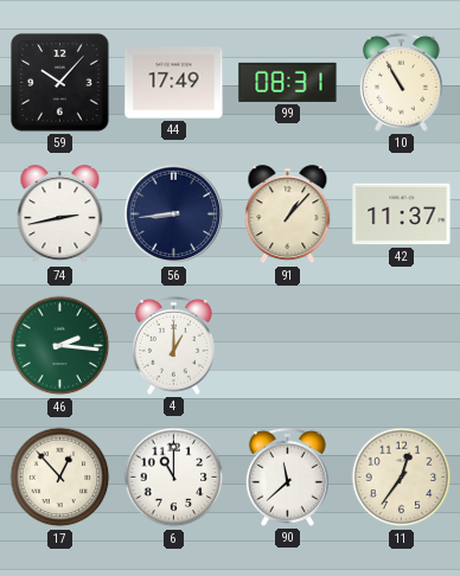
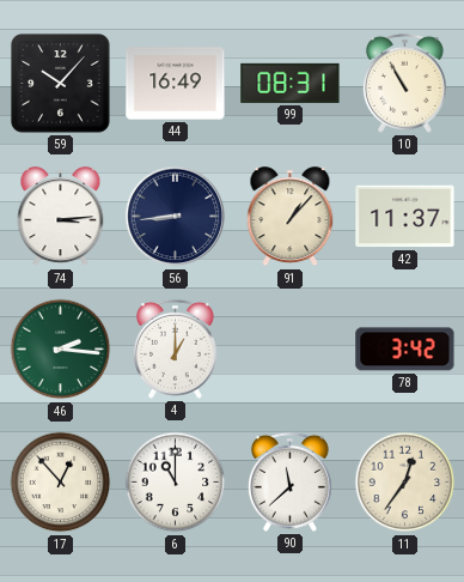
44: 17:49 -> 16:49 (176, 84)
74: 2:43 -> 3:14 (61, 217)
78: none -> 3:42 (405, 350)
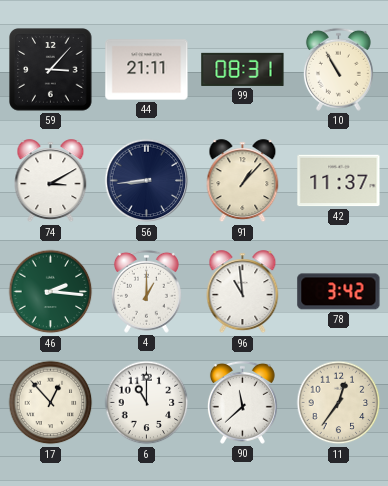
59: 10:07 -> 3:07 (51, 70)
44: 16:49 -> 21:11 (147, 70)
74: 3:14 -> 3:10 (51, 181)
96: none -> 10:59 (243, 292)
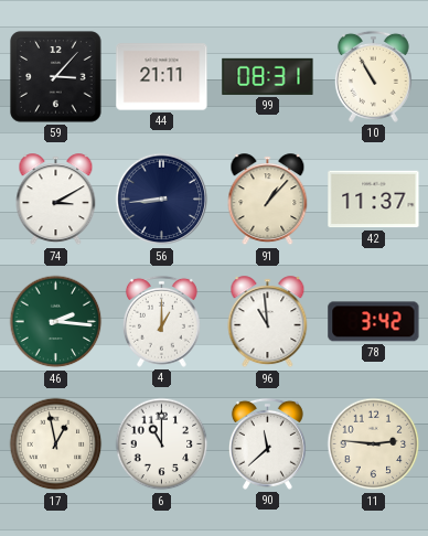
17: 12:53 -> 12:58 (56, 444)
11: 12:36 -> 2:46 (374, 444)
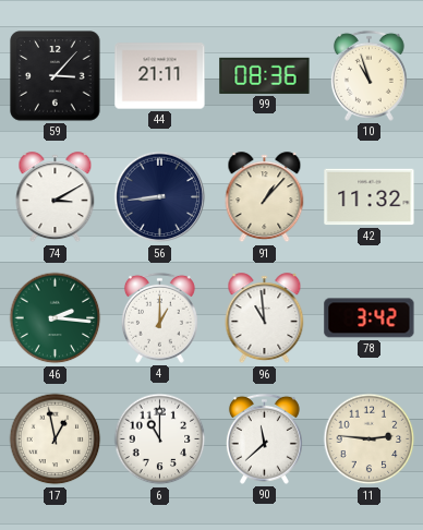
99: 08:31 -> 08:36 (265, 75)
10: 10:55 -> 10:57 (368, 75)
42: 11:37 -> 11:32 (370, 197)
